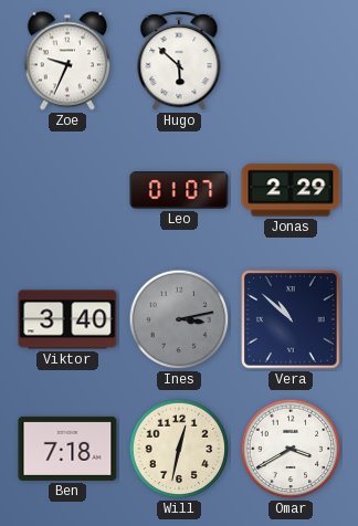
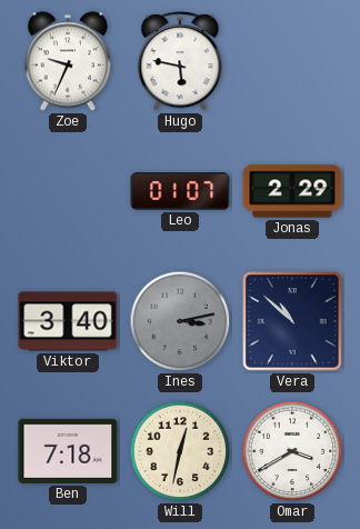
Hugo: 5:52 -> 5:47 (180, 62)
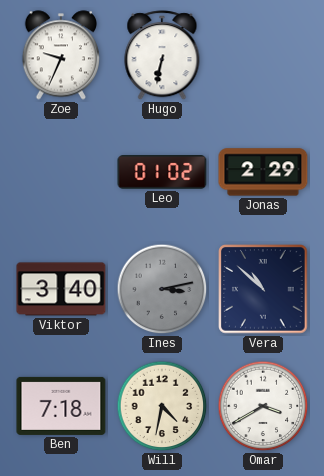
Hugo: 5:47 -> 6:32 (162, 56)
Leo: 01:07 -> 01:02 (162, 173)
Will: 12:32 -> 4:32 (162, 406)
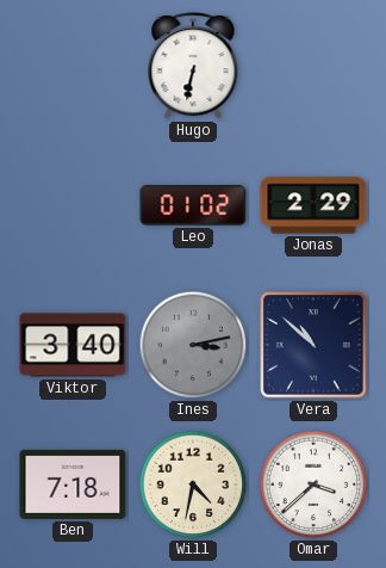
Zoe: 9:34 -> none (60, 55)
Omar: 3:40 -> 3:38 (313, 484)
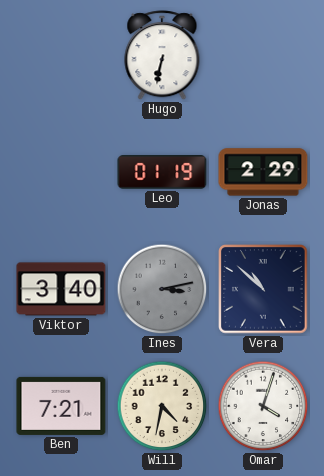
Leo: 01:02 -> 01:19 (162, 173)
Ben: 7:18 -> 7:21 (61, 406)
Omar: 3:38 -> 4:03 (263, 406)
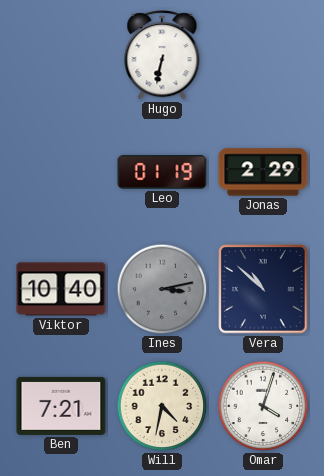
Viktor: 3:40 -> 10:40 (61, 289)
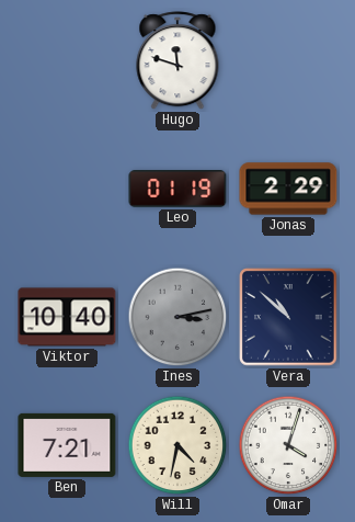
Hugo: 6:32 -> 11:48 (177, 61)
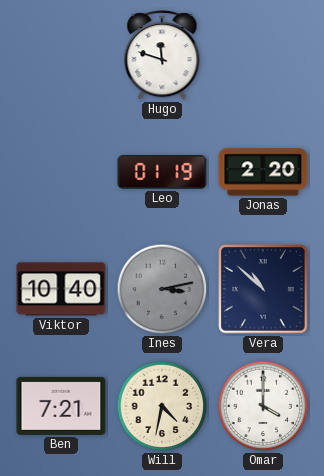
Jonas: 2:29 -> 2:20 (263, 172)
Omar: 4:03 -> 4:00 (263, 406)
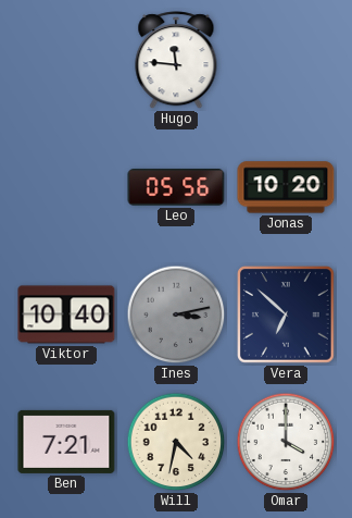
Hugo: 11:48 -> 11:46 (176, 61)
Leo: 01:19 -> 05:56 (176, 188)
Jonas: 2:20 -> 10:20 (286, 187)
Vera: 10:52 -> 6:52 (287, 316)
